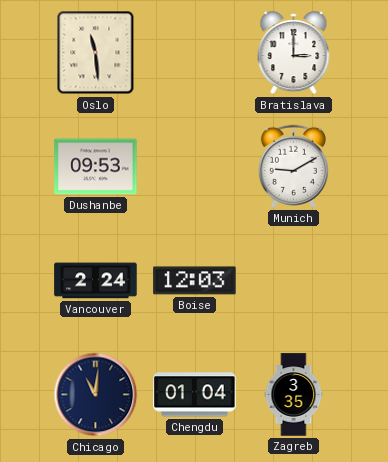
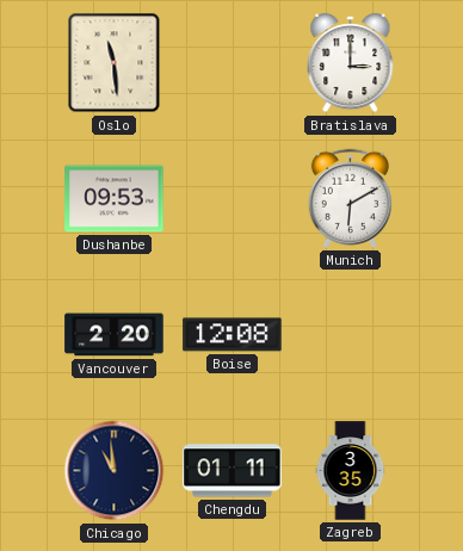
Munich: 9:10 -> 6:10 (350, 198)
Vancouver: 2:24 -> 2:20 (115, 335)
Boise: 12:03 -> 12:08 (233, 335)
Chicago: 11:01 -> 10:59 (115, 471)
Chengdu: 01:04 -> 01:11 (233, 471)
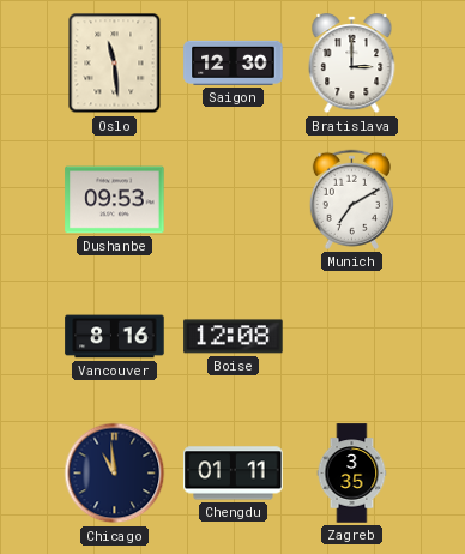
Saigon: none -> 12:30 (234, 62)
Munich: 6:10 -> 7:10 (351, 199)
Vancouver: 2:20 -> 8:16 (115, 337)
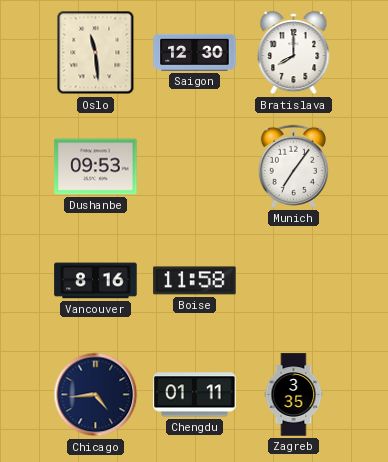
Bratislava: 3:00 -> 8:00 (294, 53)
Munich: 7:10 -> 7:06 (293, 166)
Boise: 12:08 -> 11:58 (195, 281)
Chicago: 10:59 -> 4:44 (96, 395)
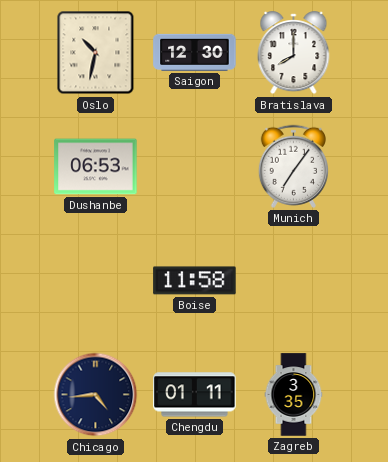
Oslo: 11:29 -> 10:32 (96, 53)
Dushanbe: 09:53 -> 06:53 (96, 167)
Vancouver: 8:16 -> none (96, 281)
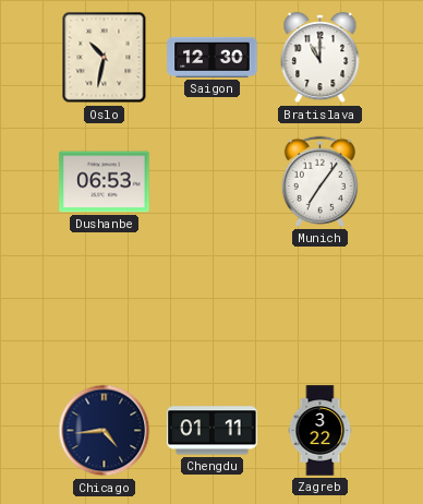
Bratislava: 8:00 -> 11:00 (321, 58)
Boise: 11:58 -> none (195, 281)
Zagreb: 3:35 -> 3:22 (321, 431)
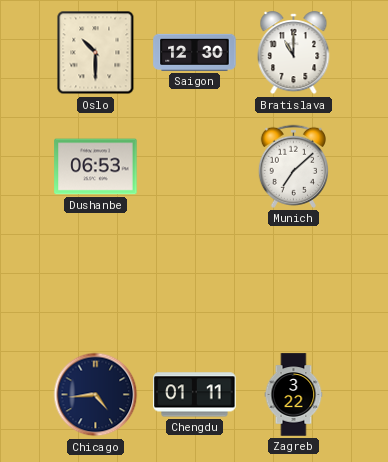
Oslo: 10:32 -> 10:30 (96, 53)
Munich: 7:06 -> 7:08 (293, 166)
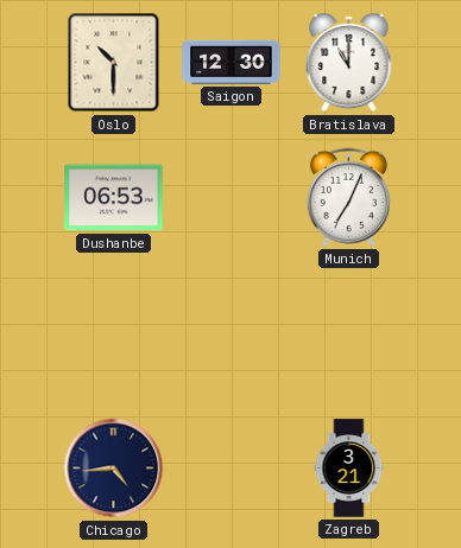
Munich: 7:08 -> 7:04 (348, 197)
Chengdu: 01:11 -> none (195, 395)
Zagreb: 3:22 -> 3:21 (349, 469)
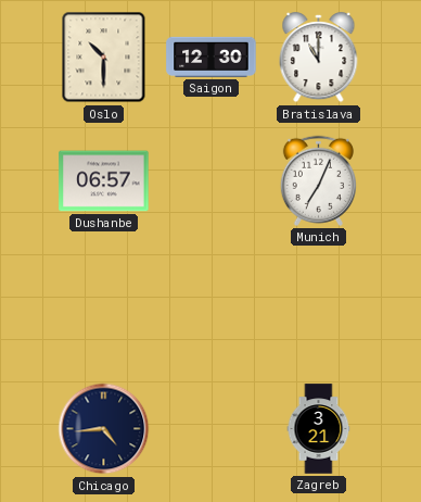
Dushanbe: 06:53 -> 06:57 (104, 181)
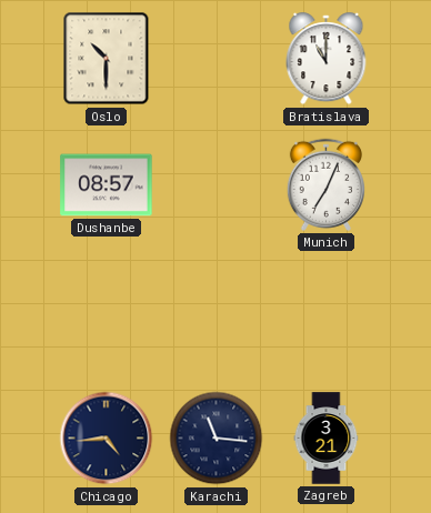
Saigon: 12:30 -> none (212, 57)
Dushanbe: 06:57 -> 08:57 (107, 185)
Karachi: none -> 11:16 (217, 439)
